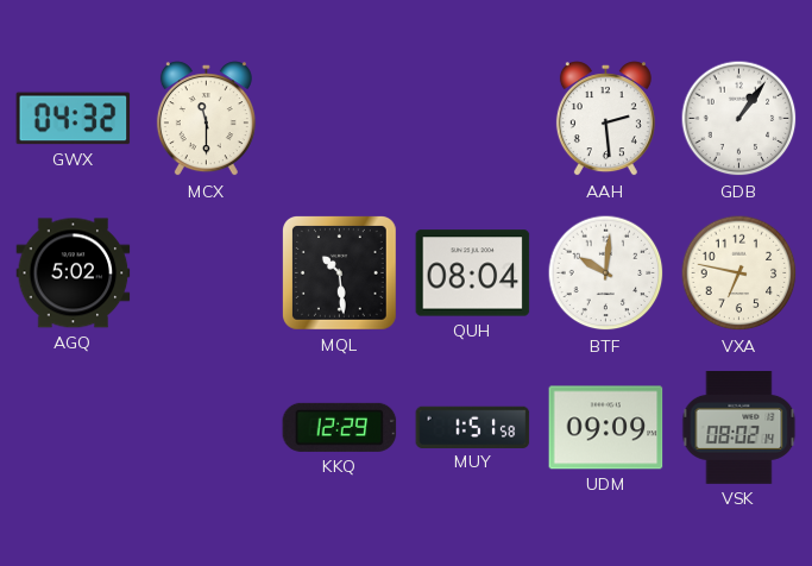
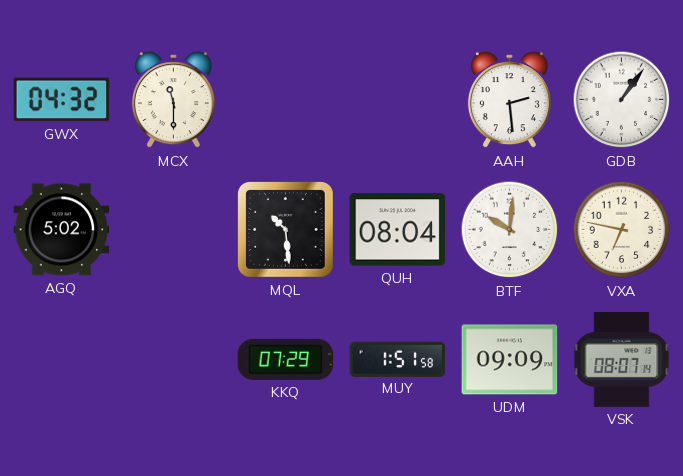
KKQ: 12:29 -> 07:29 (286, 359)
VSK: 08:02 -> 08:07 (622, 359)
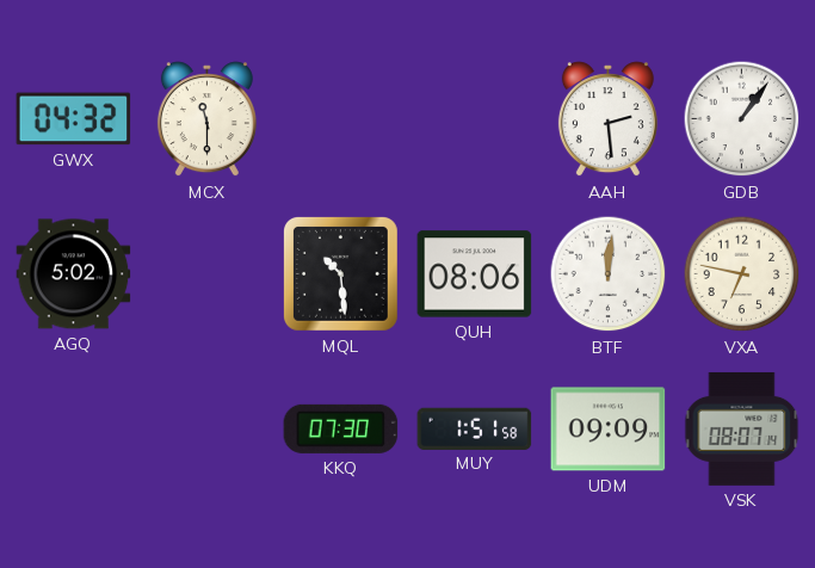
QUH: 08:04 -> 08:06 (475, 274)
BTF: 10:01 -> 12:01 (609, 274)
KKQ: 07:29 -> 07:30 (341, 428)
